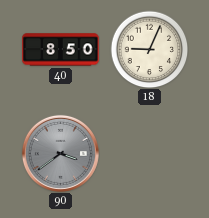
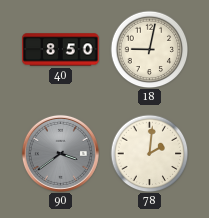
18: 9:04 -> 9:02 (149, 49)
78: none -> 2:01 (149, 153)
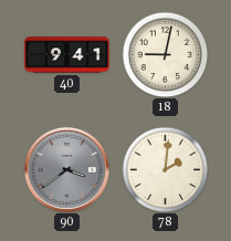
40: 8:50 -> 9:41 (67, 55)
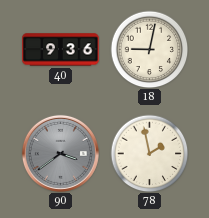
40: 9:41 -> 9:36 (61, 50)
78: 2:01 -> 1:58 (149, 153)
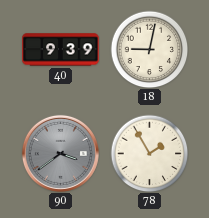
40: 9:36 -> 9:39 (61, 50)
78: 1:58 -> 1:55 (149, 153)
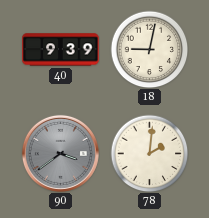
78: 1:55 -> 2:01 (149, 153)
